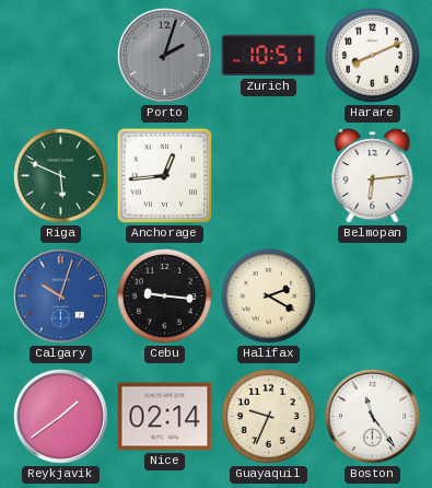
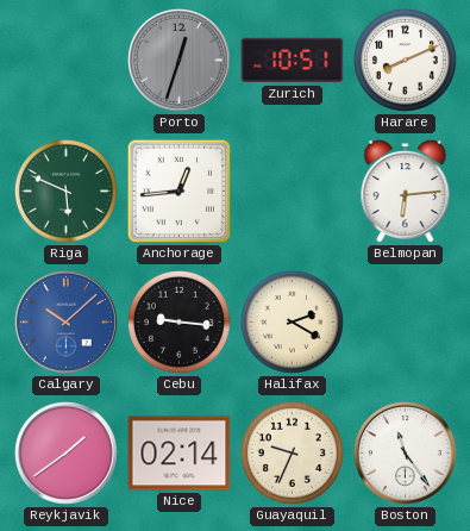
Porto: 2:03 -> 12:33 (178, 60)
Calgary: 10:03 -> 10:08 (65, 321)
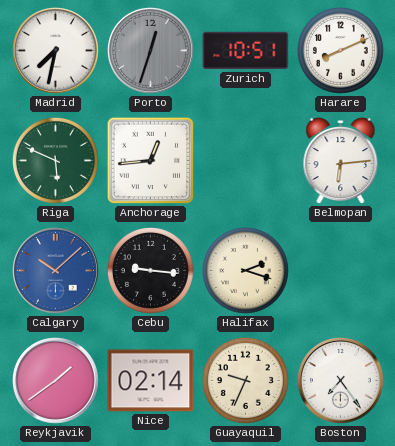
Madrid: none -> 7:32 (55, 50)
Halifax: 2:20 -> 2:18 (245, 270)
Boston: 11:24 -> 7:24 (340, 380)
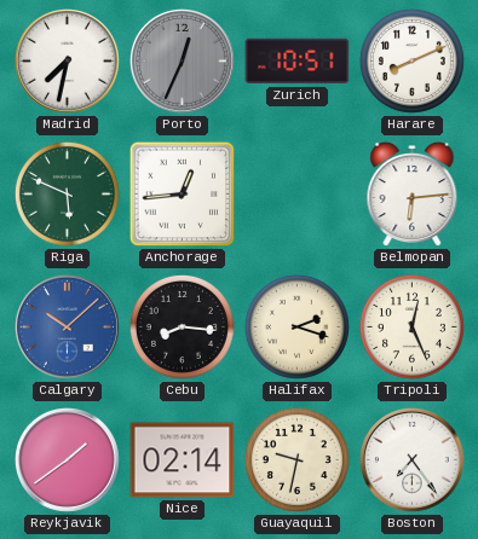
Porto: 12:33 -> 12:34 (182, 60)
Cebu: 9:16 -> 8:16 (182, 326)
Tripoli: none -> 12:26 (411, 326)
Guayaquil: 9:34 -> 9:32 (296, 459)
